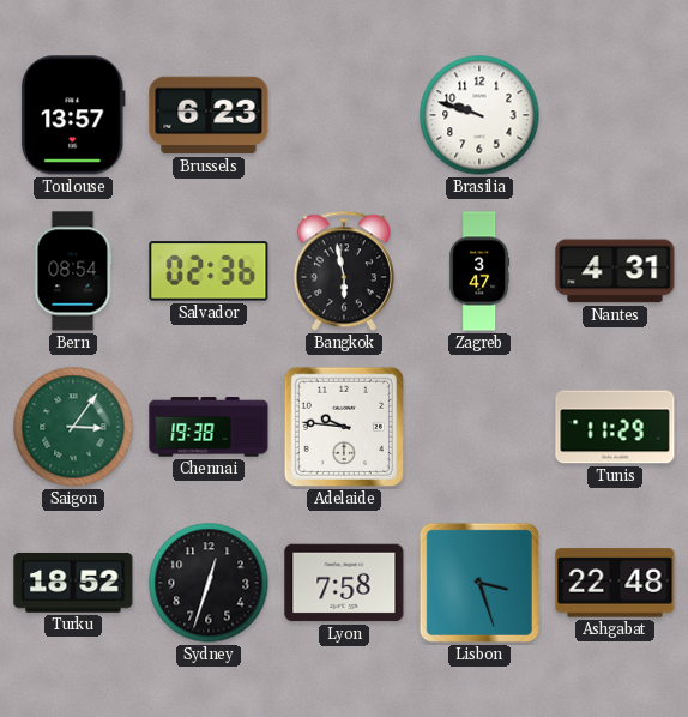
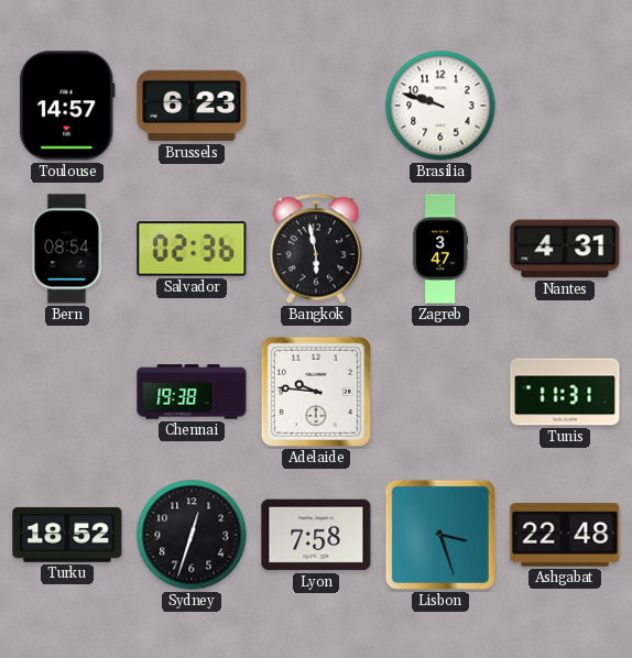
Toulouse: 13:57 -> 14:57 (67, 106)
Saigon: 3:06 -> none (73, 427)
Tunis: 11:29 -> 11:31 (565, 392)
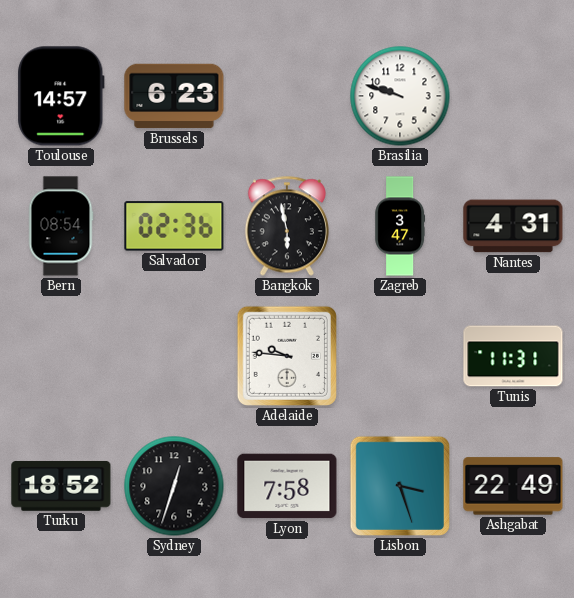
Chennai: 19:38 -> none (192, 392)
Ashgabat: 22:48 -> 22:49 (513, 486)
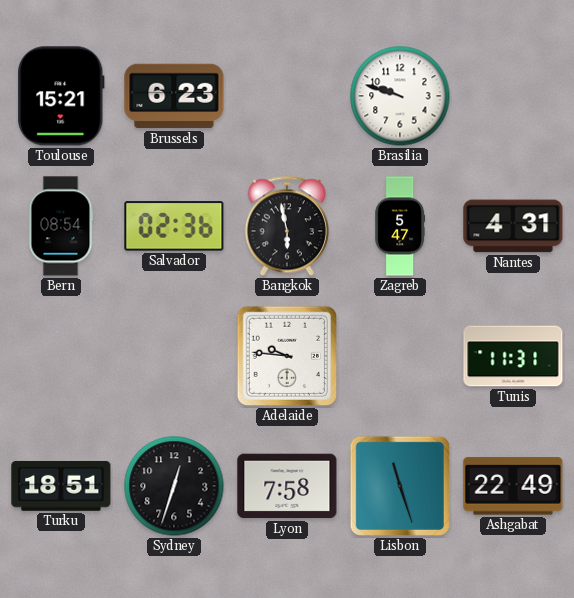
Toulouse: 14:57 -> 15:21 (61, 96)
Zagreb: 3:47 -> 5:47 (400, 226)
Turku: 18:52 -> 18:51 (61, 486)
Lisbon: 3:27 -> 11:27 (400, 486)
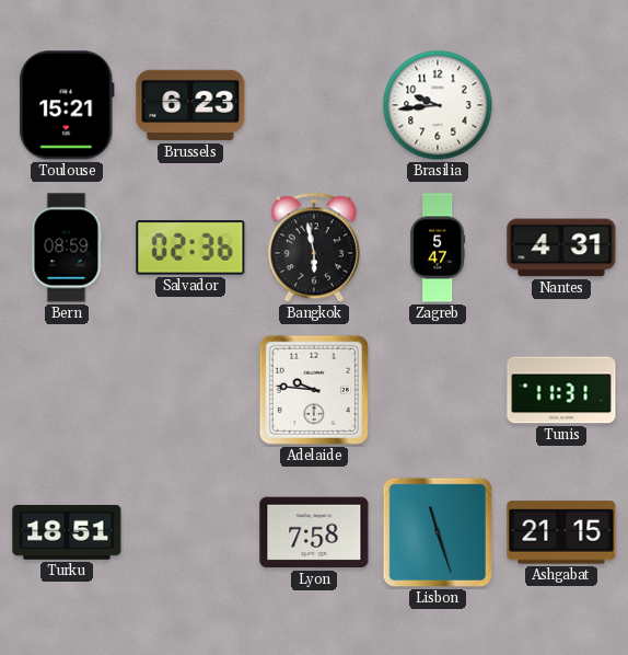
Brasilia: 9:48 -> 9:44 (438, 105)
Bern: 08:54 -> 08:59 (67, 248)
Sydney: 12:33 -> none (174, 486)
Ashgabat: 22:49 -> 21:15 (561, 532)
